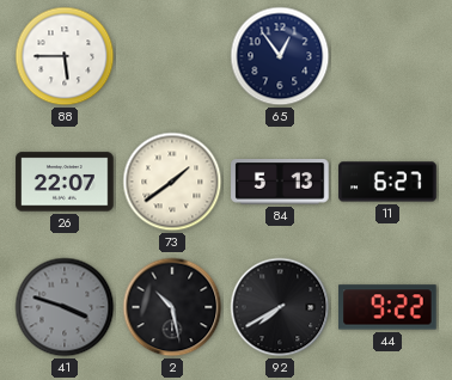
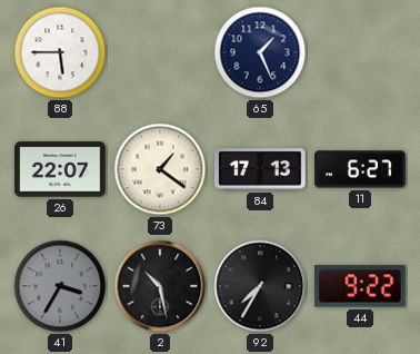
65: 12:54 -> 1:26 (260, 52)
73: 1:39 -> 1:21 (160, 169)
84: 5:13 -> 17:13 (260, 170)
41: 3:48 -> 3:35 (60, 286)
92: 7:40 -> 7:35 (260, 286)
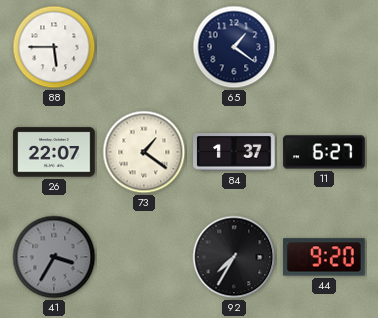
65: 1:26 -> 1:21 (234, 47)
84: 17:13 -> 1:37 (234, 153)
2: 10:28 -> none (160, 286)
44: 9:22 -> 9:20 (324, 257)
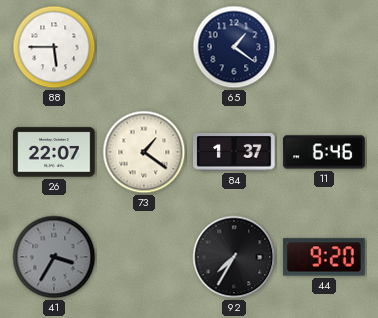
11: 6:27 -> 6:46 (324, 152)
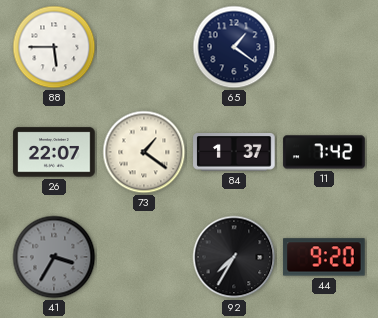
11: 6:46 -> 7:42 (324, 152)
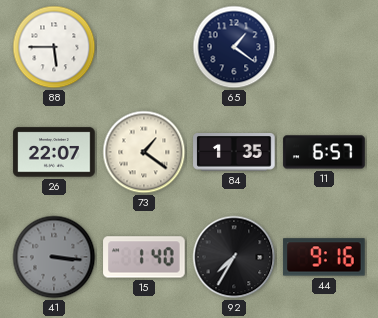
84: 1:37 -> 1:35 (234, 153)
11: 7:42 -> 6:57 (324, 152)
41: 3:35 -> 3:16 (54, 257)
15: none -> 1:40 (144, 257)
44: 9:20 -> 9:16 (324, 257)
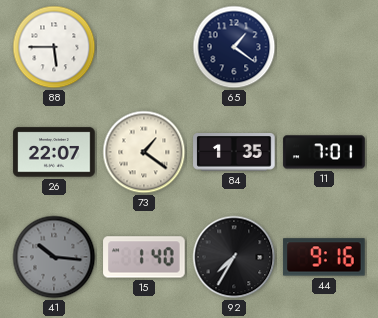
11: 6:57 -> 7:01 (324, 152)
41: 3:16 -> 10:16 (54, 257)
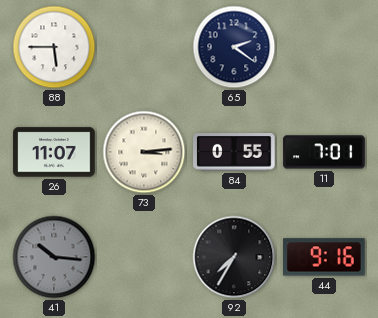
65: 1:21 -> 2:21 (234, 47)
26: 22:07 -> 11:07 (54, 152)
73: 1:21 -> 3:14 (144, 152)
84: 1:35 -> 0:55 (234, 153)
15: 1:40 -> none (144, 257)
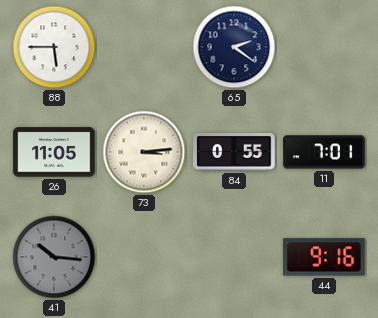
26: 11:07 -> 11:05 (54, 152)
92: 7:35 -> none (234, 257)
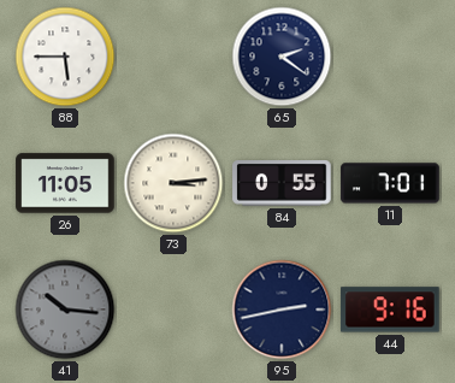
95: none -> 2:43 (282, 310)
